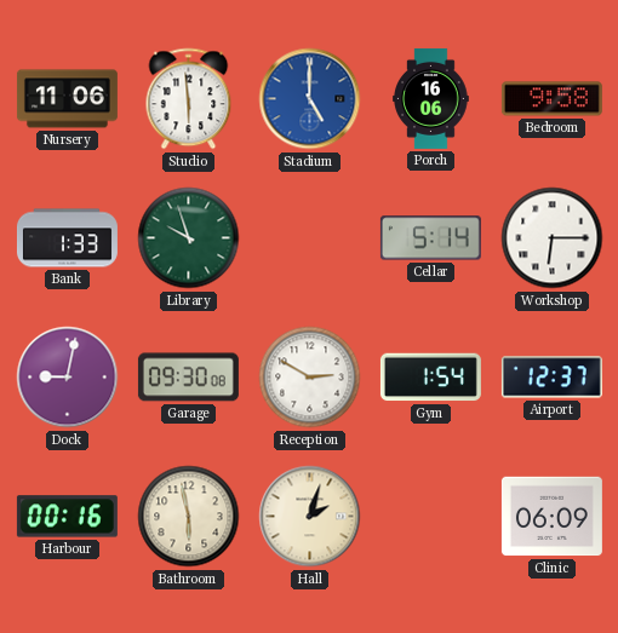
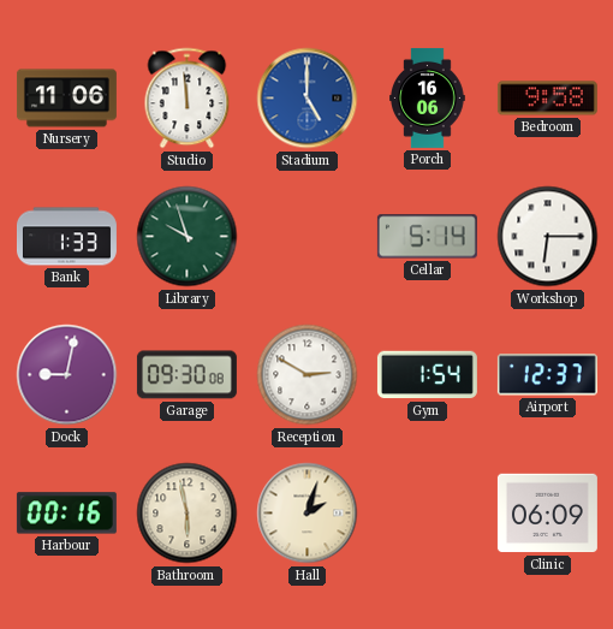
Studio: 5:59 -> 11:59 (188, 99)
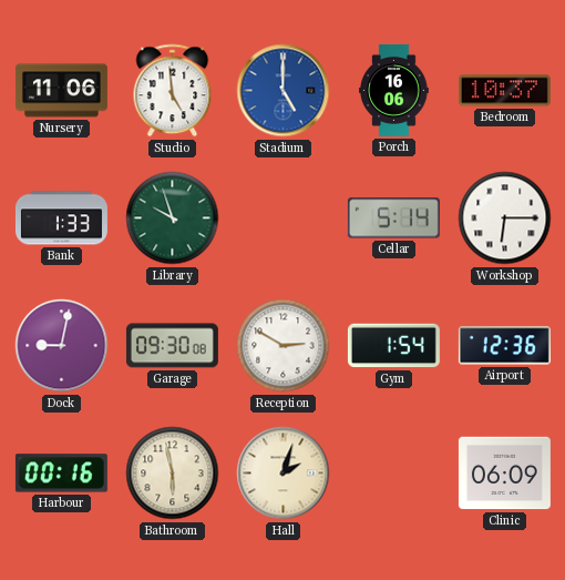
Studio: 11:59 -> 4:59 (173, 91)
Bedroom: 9:58 -> 10:37 (504, 91)
Airport: 12:37 -> 12:36 (504, 346)
